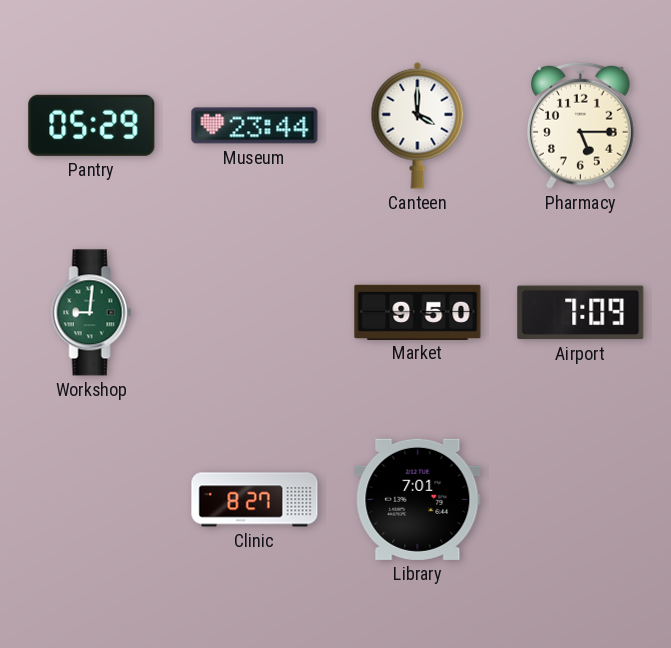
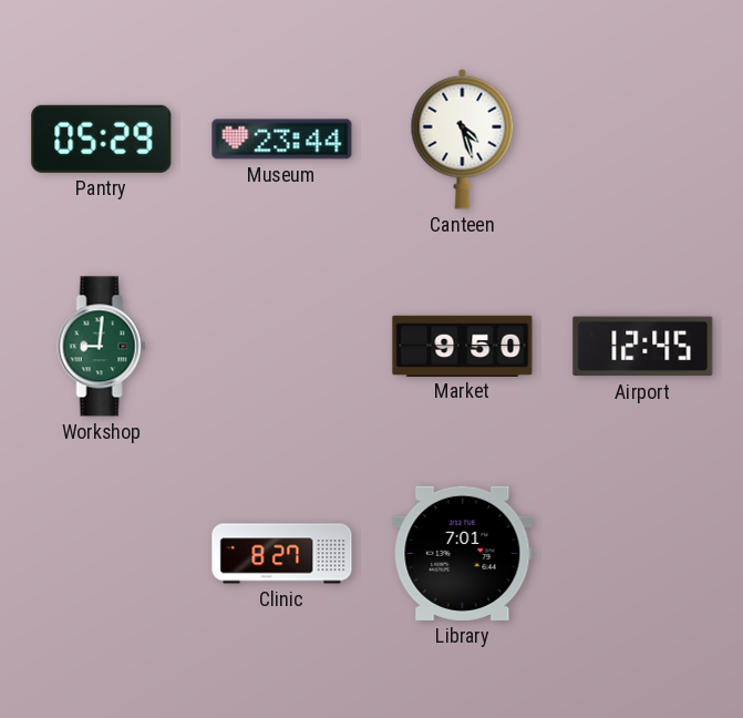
Canteen: 4:00 -> 4:27 (463, 139)
Pharmacy: 5:15 -> none (581, 125)
Airport: 7:09 -> 12:45 (643, 347)
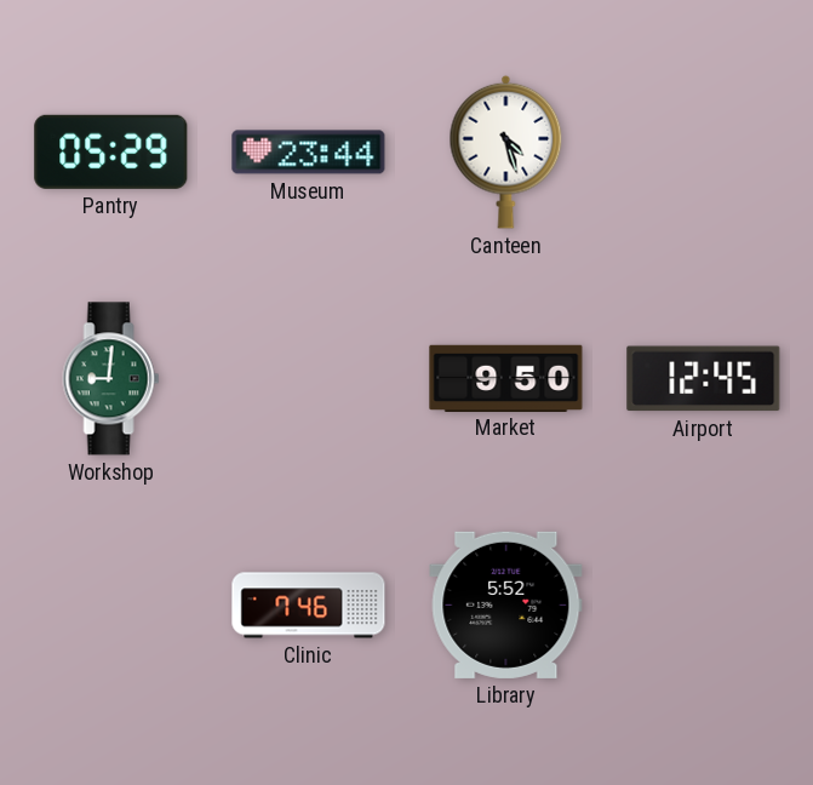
Clinic: 8:27 -> 7:46 (309, 606)
Library: 7:01 -> 5:52 (506, 604)
